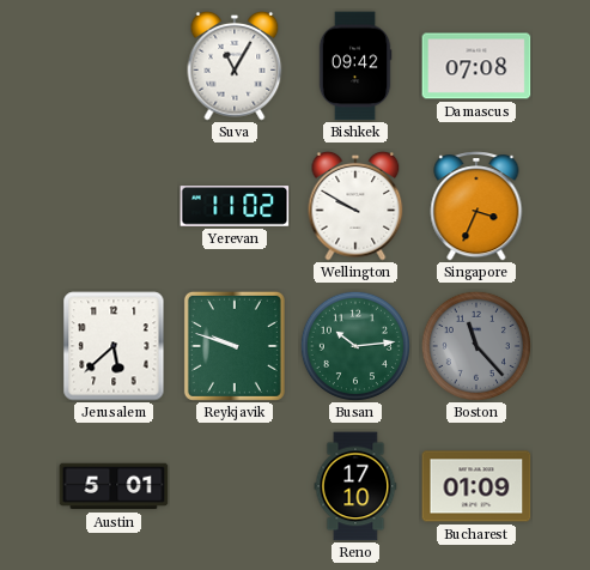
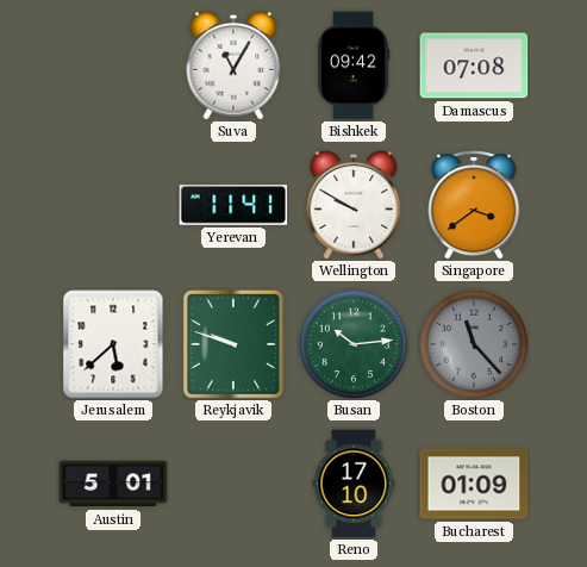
Yerevan: 11:02 -> 11:41 (233, 205)
Singapore: 3:34 -> 3:39 (474, 205)
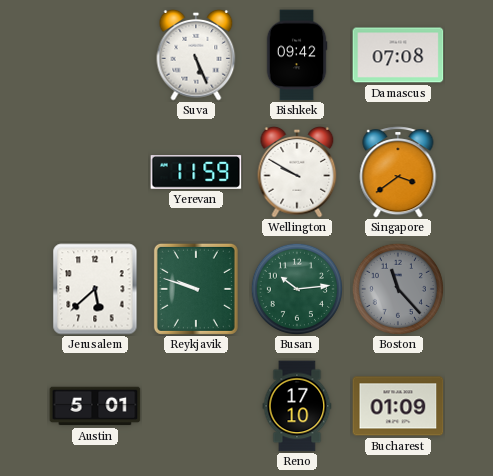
Suva: 11:05 -> 5:26 (196, 55)
Yerevan: 11:41 -> 11:59 (196, 172)
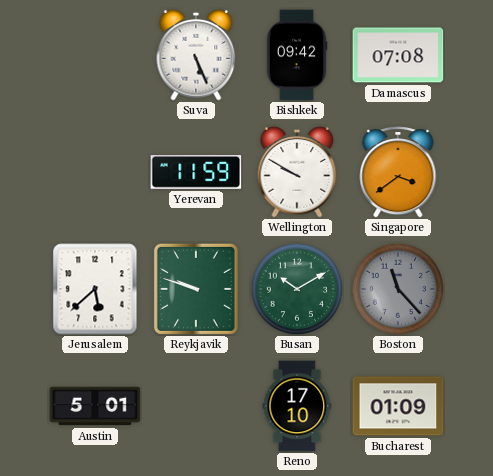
Busan: 10:14 -> 10:10 (297, 289)
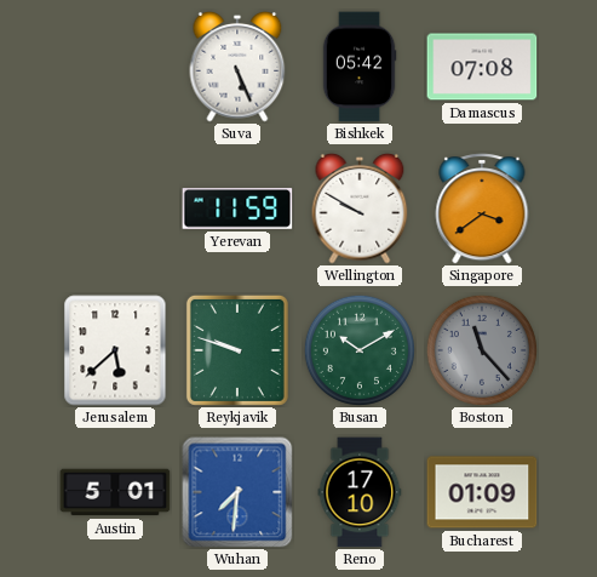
Bishkek: 09:42 -> 05:42 (360, 67)
Wuhan: none -> 7:31 (237, 492)
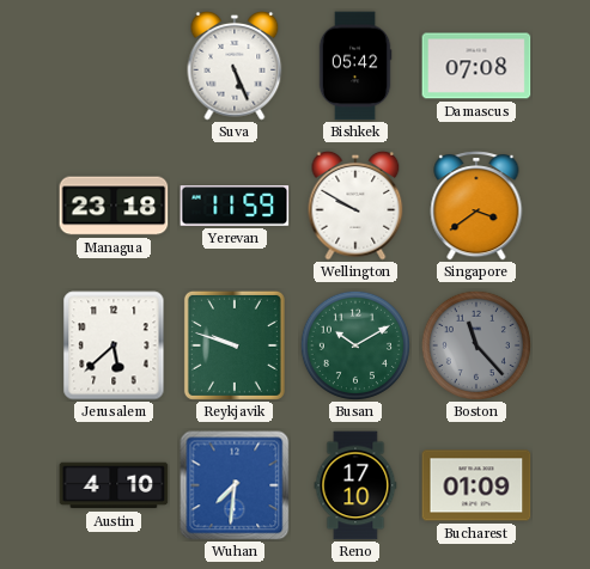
Managua: none -> 23:18 (114, 206)
Austin: 5:01 -> 4:10 (114, 485)
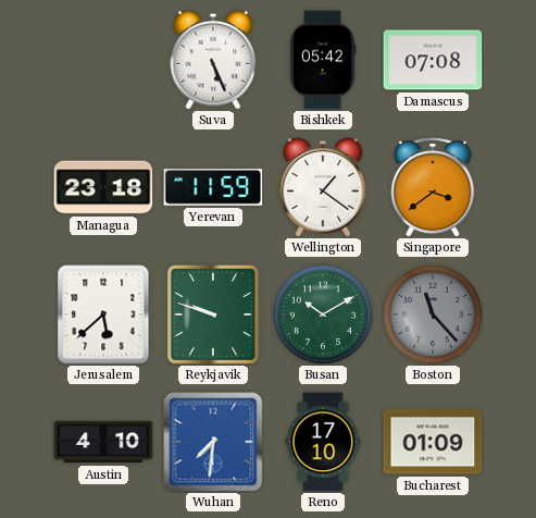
Wellington: 9:50 -> 1:21 (323, 187)
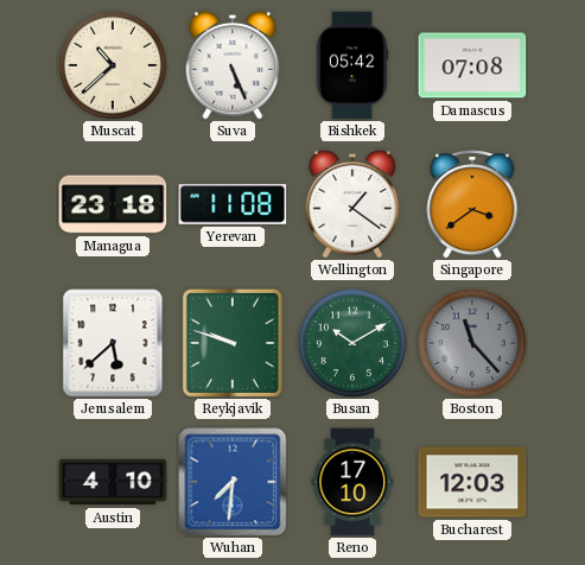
Muscat: none -> 10:38 (113, 65)
Yerevan: 11:59 -> 11:08 (233, 204)
Bucharest: 01:09 -> 12:03 (472, 482)
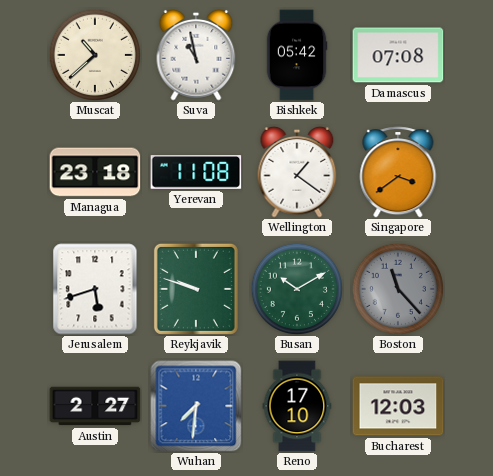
Suva: 5:26 -> 10:58 (196, 55)
Jerusalem: 5:38 -> 5:42 (95, 289)
Austin: 4:10 -> 2:27 (95, 406)
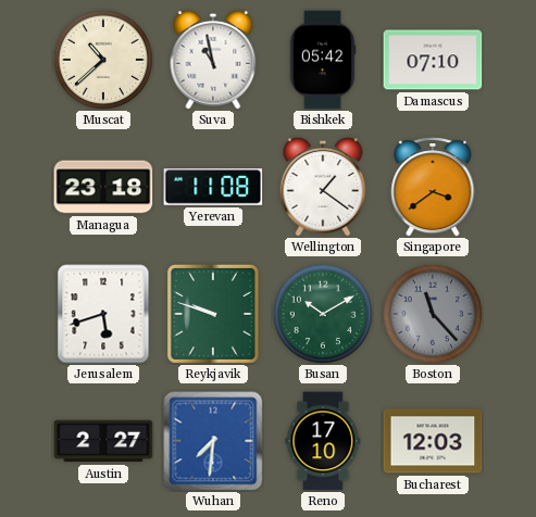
Damascus: 07:08 -> 07:10 (433, 60)
